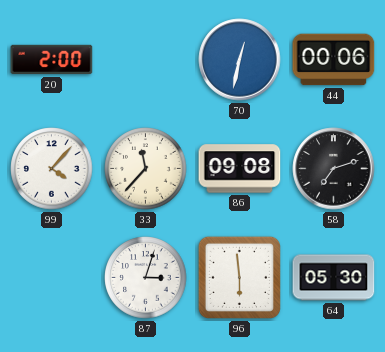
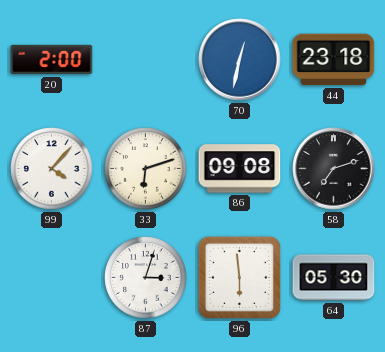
44: 00:06 -> 23:18 (334, 60)
33: 11:37 -> 6:12 (146, 169)
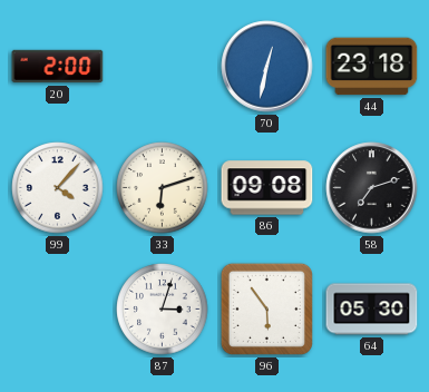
96: 5:59 -> 5:54 (266, 308)
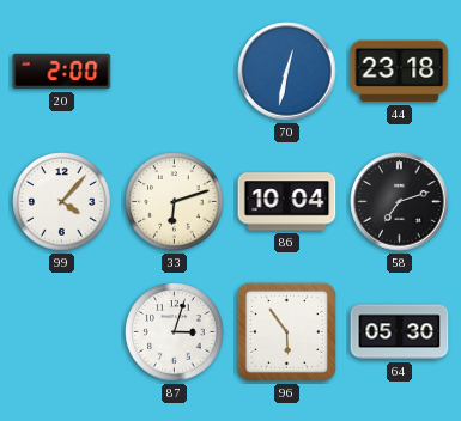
86: 09:08 -> 10:04 (287, 202)
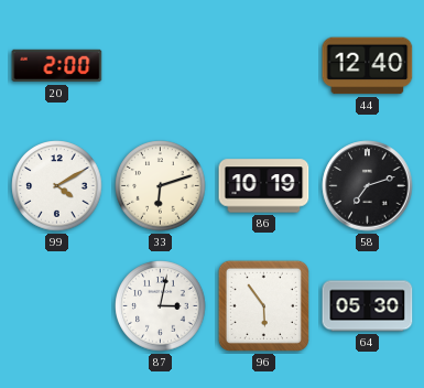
70: 12:32 -> none (287, 72)
44: 23:18 -> 12:40 (368, 66)
99: 4:07 -> 4:10 (57, 186)
86: 10:04 -> 10:19 (264, 186)
87: 3:03 -> 3:02 (161, 306)
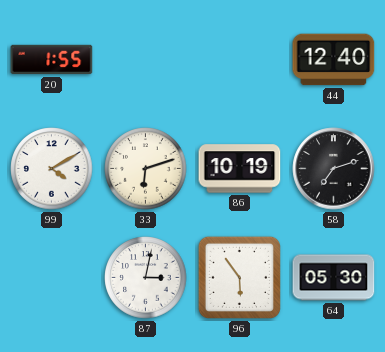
20: 2:00 -> 1:55 (52, 60)
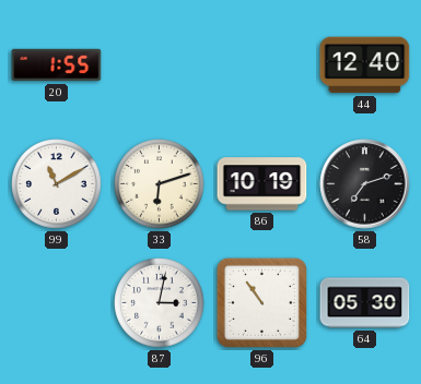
99: 4:10 -> 11:10 (57, 184)
96: 5:54 -> 10:54 (261, 302)
